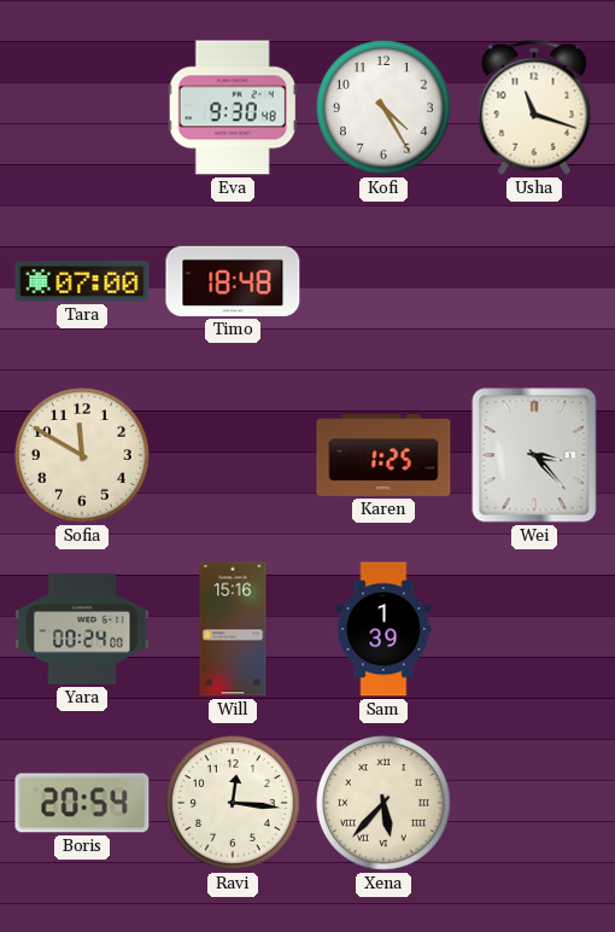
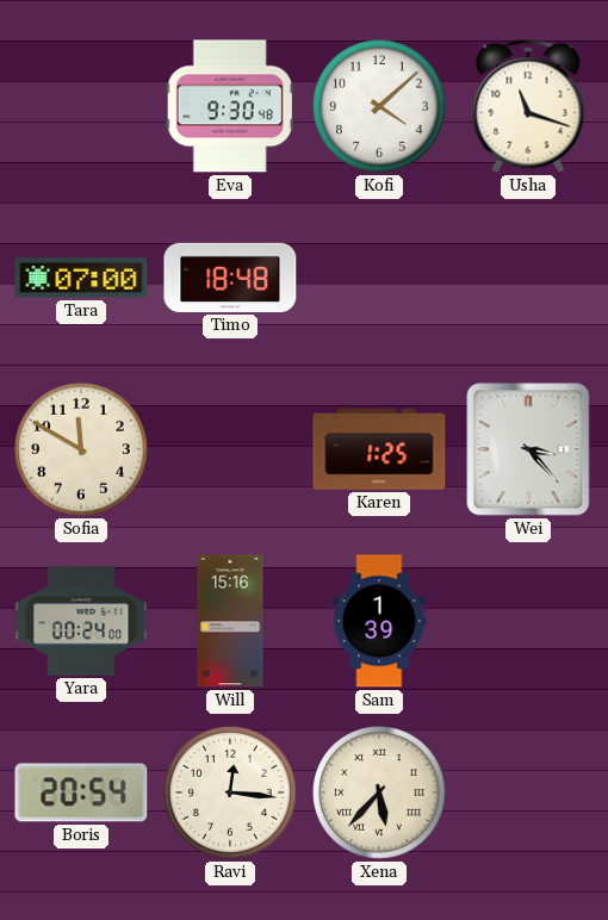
Kofi: 4:25 -> 4:08 (380, 107)
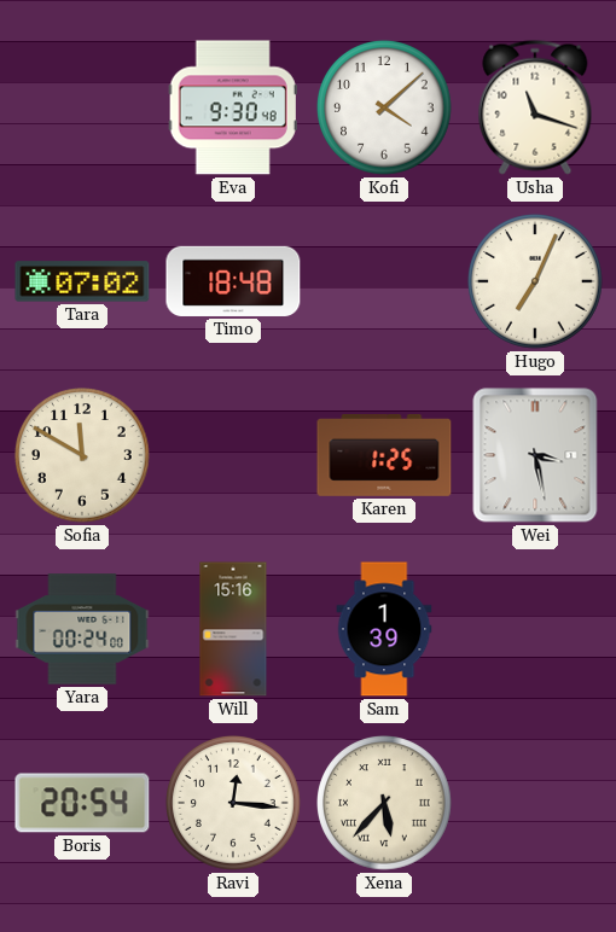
Tara: 07:00 -> 07:02 (82, 281)
Hugo: none -> 7:04 (536, 282)
Wei: 3:23 -> 3:28 (535, 455)
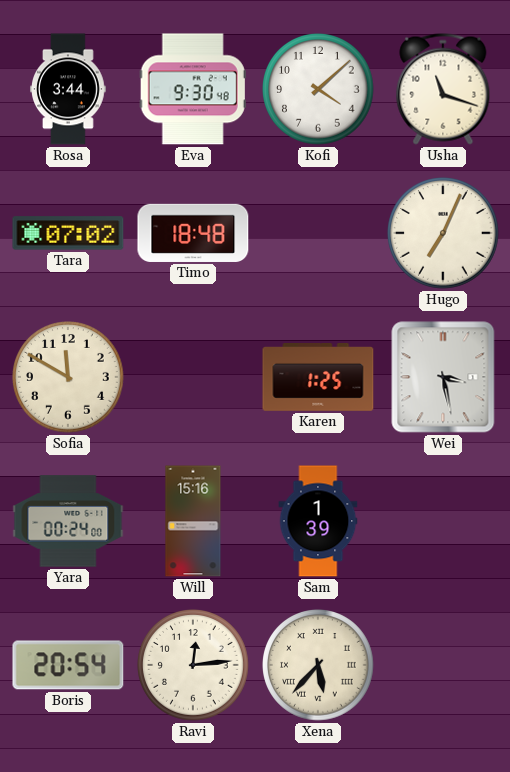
Rosa: none -> 3:44 (68, 89)
Ravi: 12:16 -> 12:14 (194, 666)
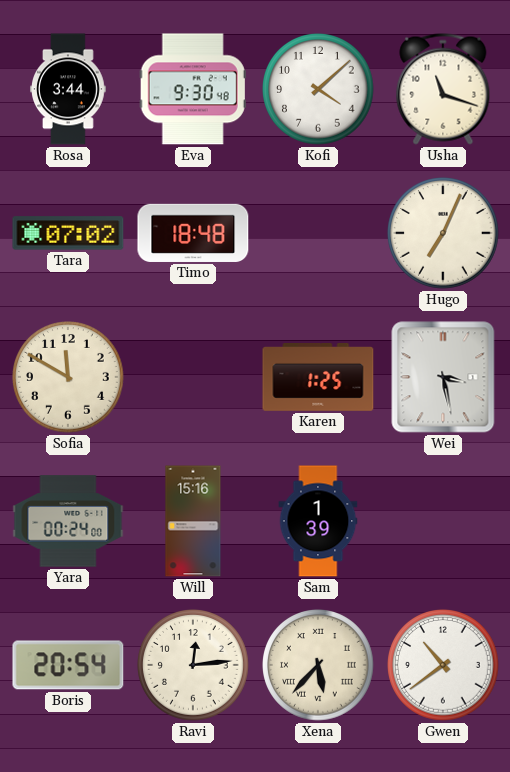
Gwen: none -> 10:39 (444, 666)
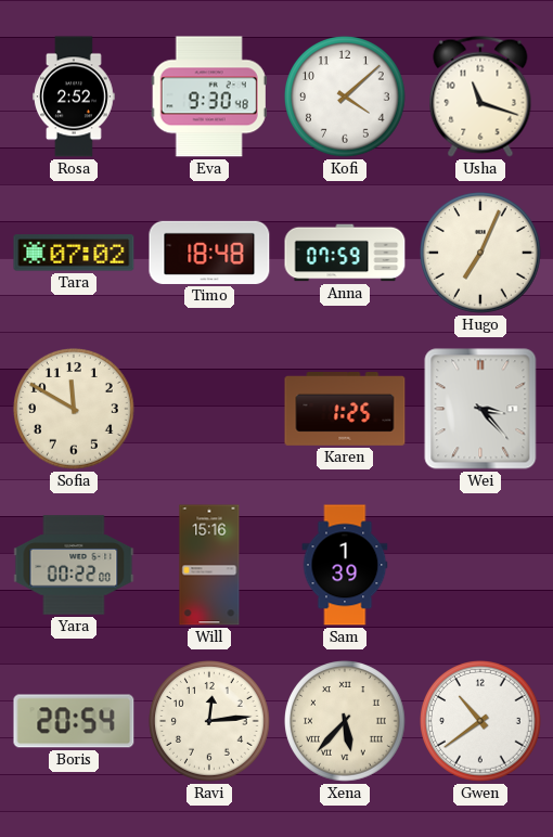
Rosa: 3:44 -> 2:52 (74, 96)
Anna: none -> 07:59 (345, 253)
Wei: 3:28 -> 3:23 (480, 409)
Yara: 00:24 -> 00:22 (74, 565)
